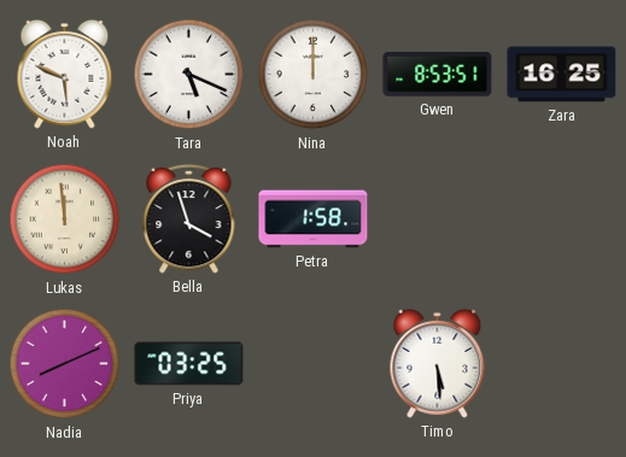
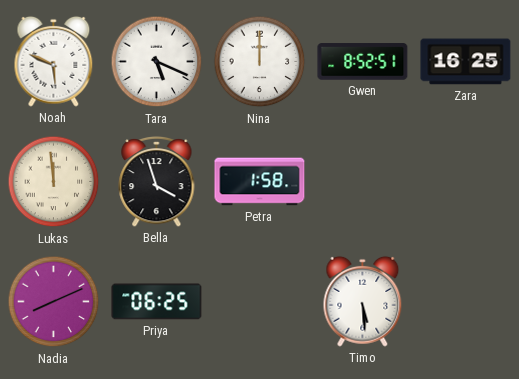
Gwen: 8:53 -> 8:52 (363, 62)
Priya: 03:25 -> 06:25 (157, 302)
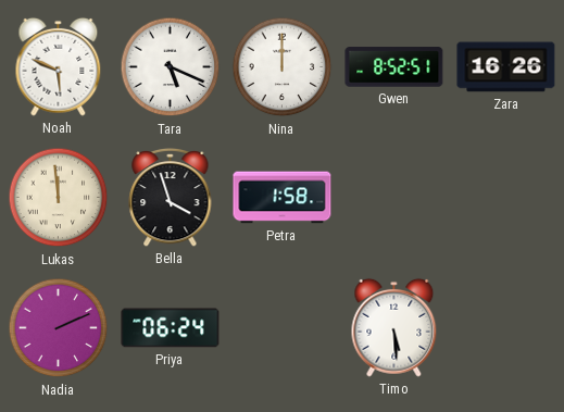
Zara: 16:25 -> 16:26 (506, 67)
Nadia: 8:11 -> 2:11 (59, 328)
Priya: 06:25 -> 06:24 (171, 328)
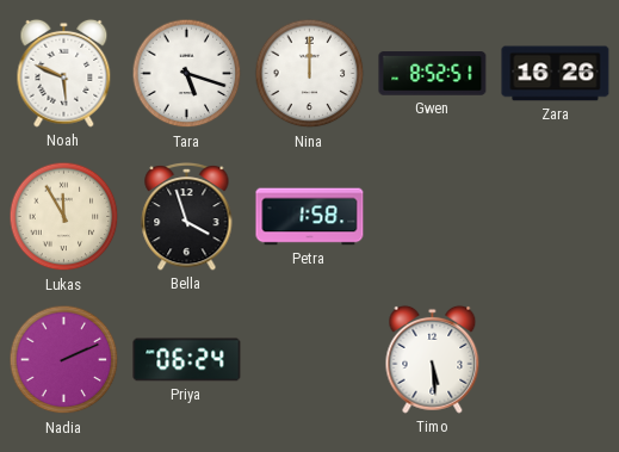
Tara: 5:19 -> 5:18 (187, 74)
Lukas: 11:59 -> 11:55 (64, 217)
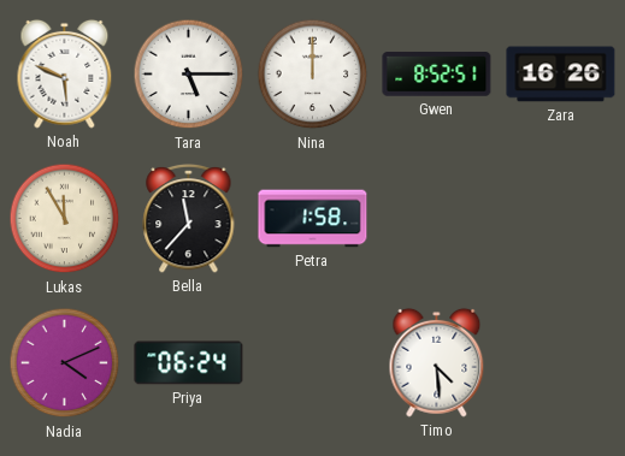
Tara: 5:18 -> 5:15 (189, 75)
Bella: 3:57 -> 11:37 (189, 218)
Nadia: 2:11 -> 4:11 (65, 363)
Timo: 5:29 -> 4:29 (437, 362)
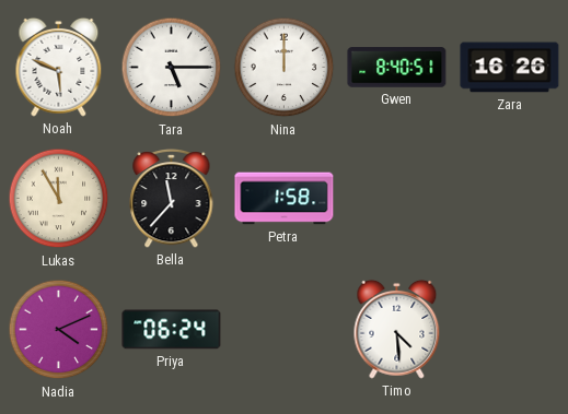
Gwen: 8:52 -> 8:40 (397, 68)
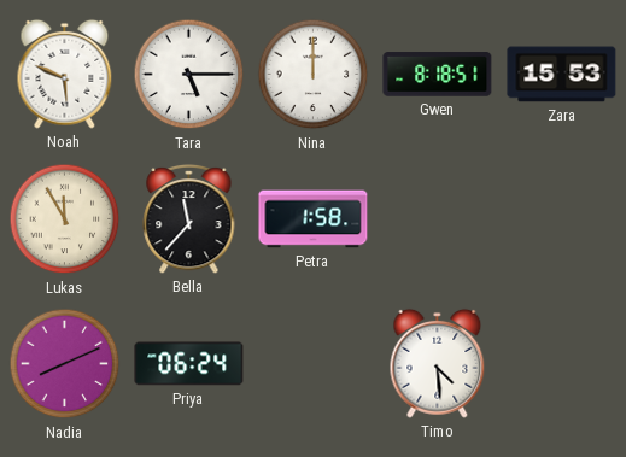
Gwen: 8:40 -> 8:18 (438, 75)
Zara: 16:26 -> 15:53 (562, 75)
Nadia: 4:11 -> 8:11 (65, 364)
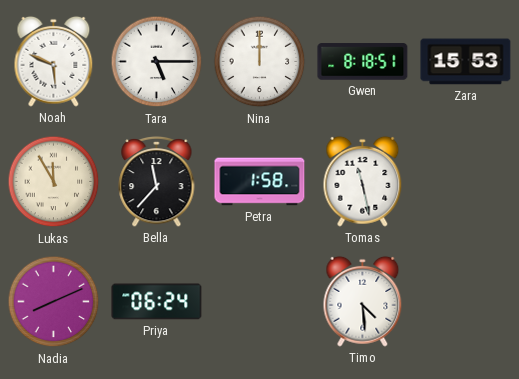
Tomas: none -> 11:28 (363, 181)
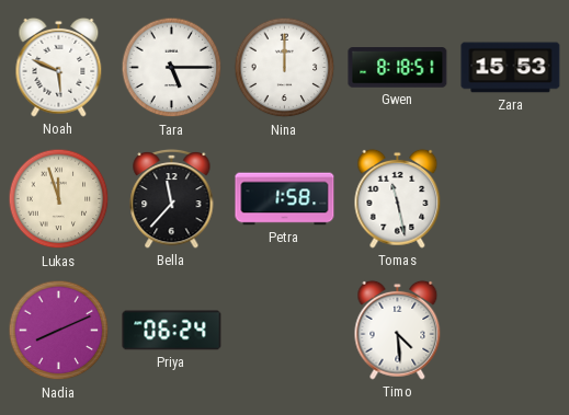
Lukas: 11:55 -> 11:57 (59, 199)
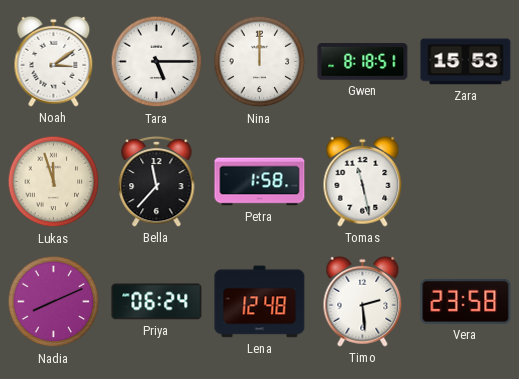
Noah: 5:49 -> 3:09 (54, 61)
Lena: none -> 12:48 (260, 302)
Timo: 4:29 -> 2:29 (363, 301)
Vera: none -> 23:58 (466, 301)
